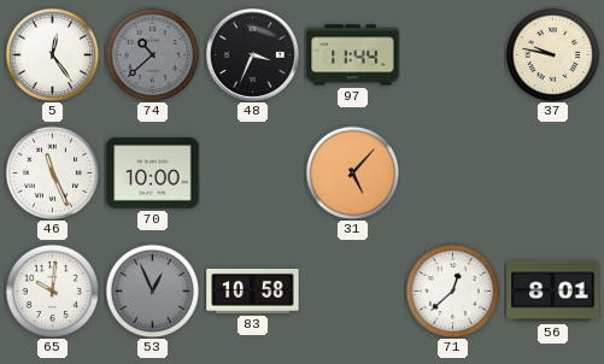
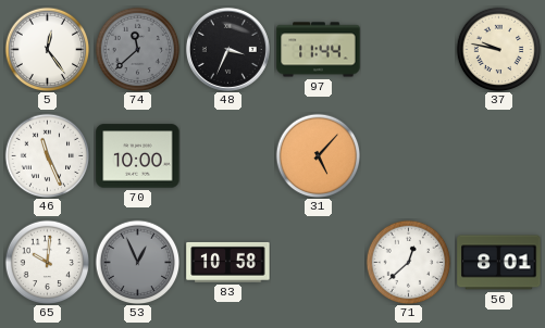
74: 10:38 -> 11:38 (137, 49)
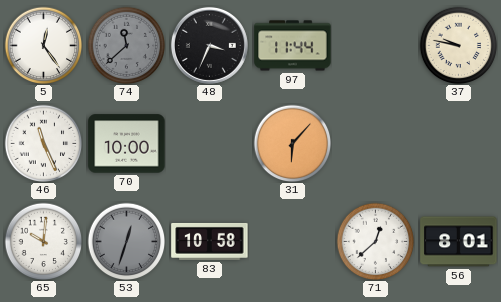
31: 5:07 -> 6:07 (292, 143)
53: 12:56 -> 12:33 (126, 241)
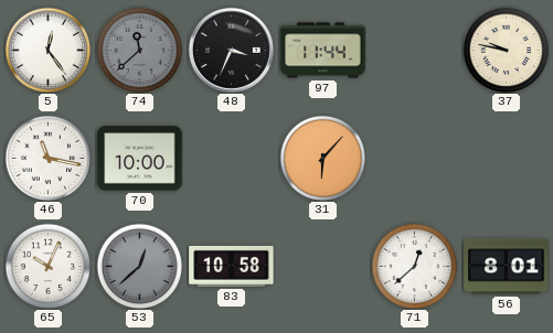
46: 11:26 -> 11:17 (47, 158)
65: 10:01 -> 10:04 (47, 266)
53: 12:33 -> 12:38 (139, 266)
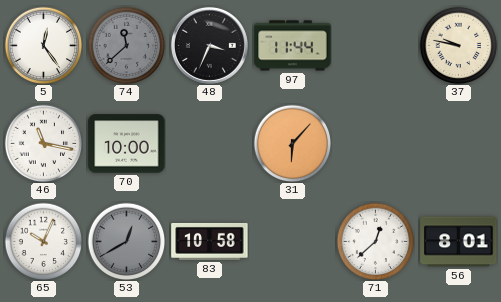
53: 12:38 -> 12:40 (126, 241)
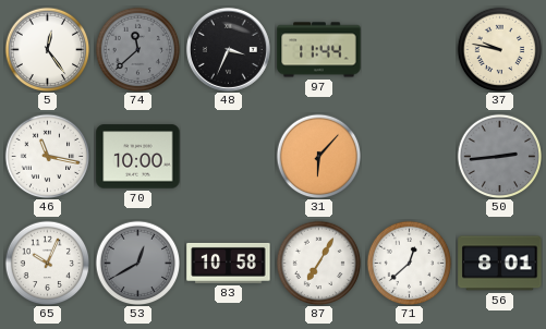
50: none -> 2:44 (499, 156)
87: none -> 7:05 (318, 263)
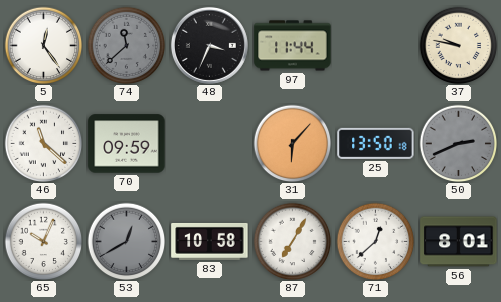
46: 11:17 -> 11:22 (43, 143)
70: 10:00 -> 09:59 (127, 144)
25: none -> 13:50 (376, 143)
50: 2:44 -> 2:41 (458, 143)
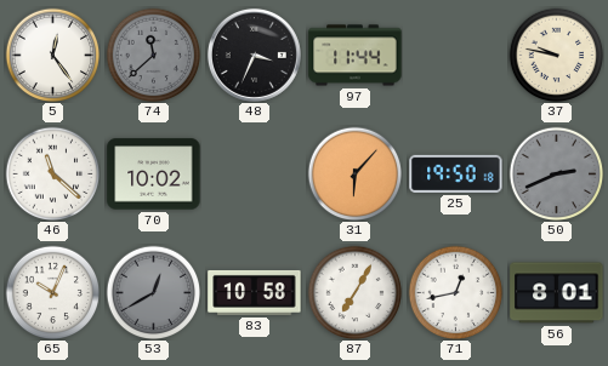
70: 09:59 -> 10:02 (154, 175)
25: 13:50 -> 19:50 (456, 173)
71: 12:38 -> 12:43 (455, 292)
